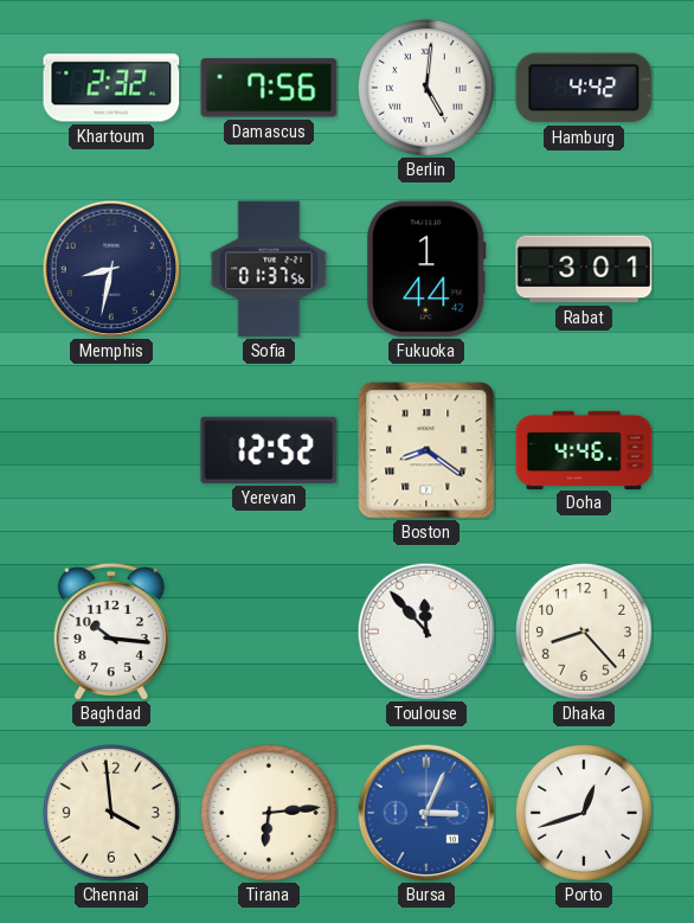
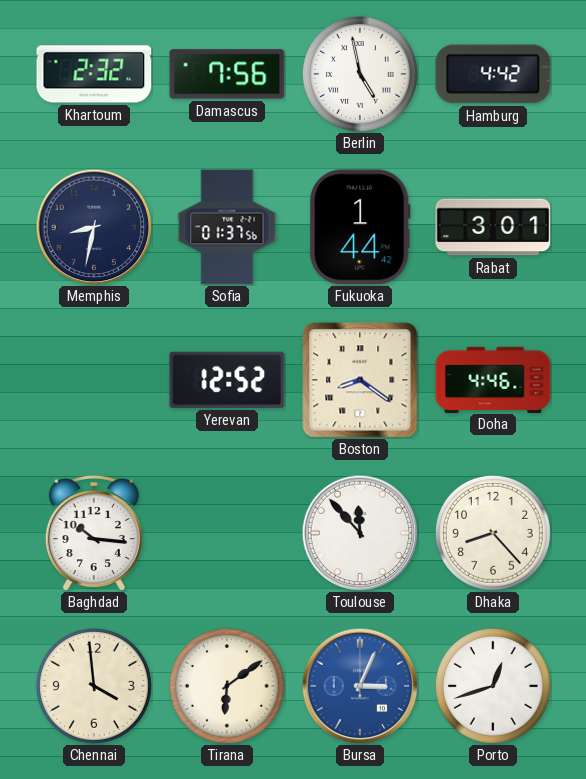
Berlin: 5:01 -> 4:58 (360, 74)
Tirana: 6:14 -> 6:09 (227, 686)
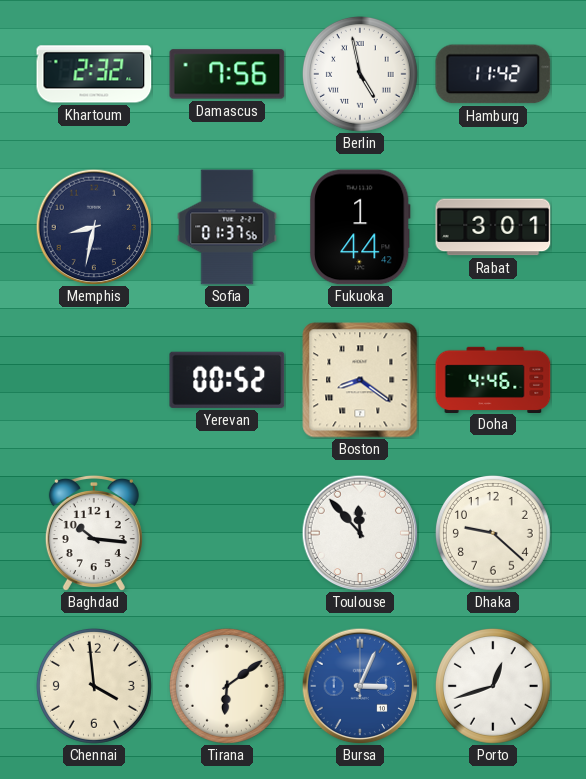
Hamburg: 4:42 -> 11:42 (493, 74)
Yerevan: 12:52 -> 00:52 (227, 380)
Dhaka: 8:23 -> 9:22 (493, 533)
